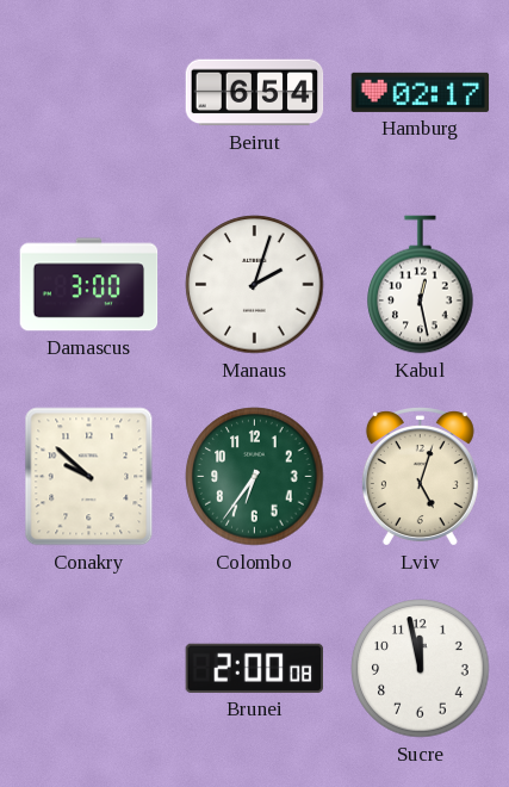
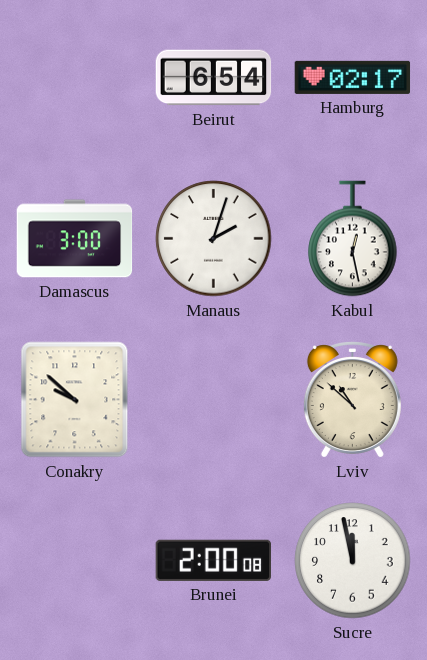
Colombo: 6:36 -> none (255, 477)
Lviv: 5:03 -> 10:52 (352, 400)
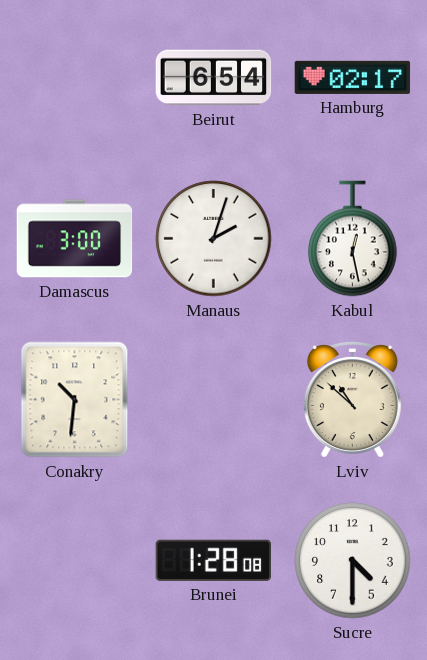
Conakry: 9:52 -> 10:31 (75, 400)
Brunei: 2:00 -> 1:28 (213, 560)
Sucre: 11:58 -> 4:30 (353, 561)
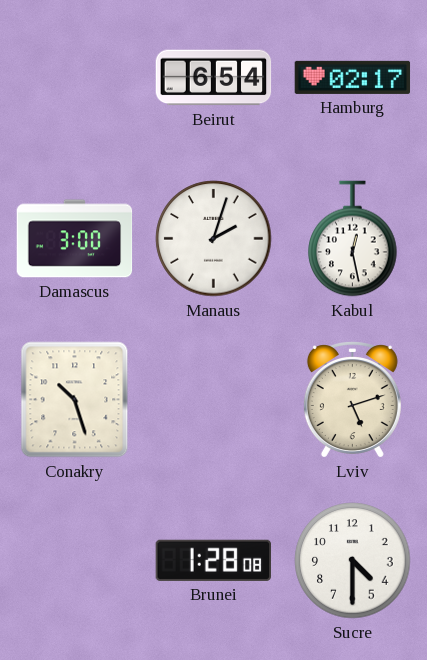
Conakry: 10:31 -> 10:27 (75, 400)
Lviv: 10:52 -> 5:12 (352, 400)
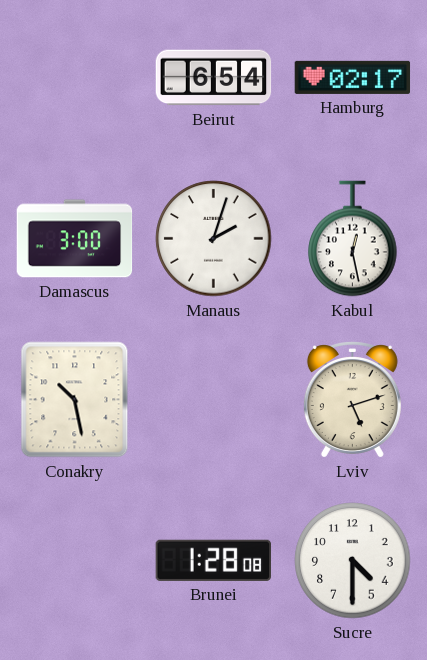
Conakry: 10:27 -> 10:28 (75, 400)
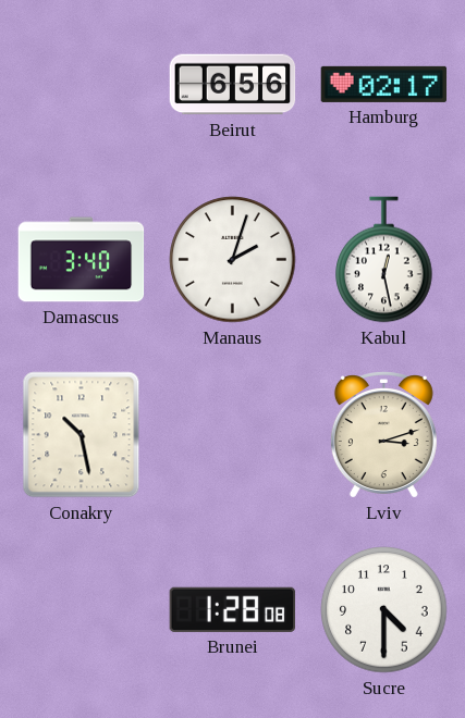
Beirut: 6:54 -> 6:56 (233, 85)
Damascus: 3:00 -> 3:40 (82, 260)
Lviv: 5:12 -> 3:12 (383, 435)
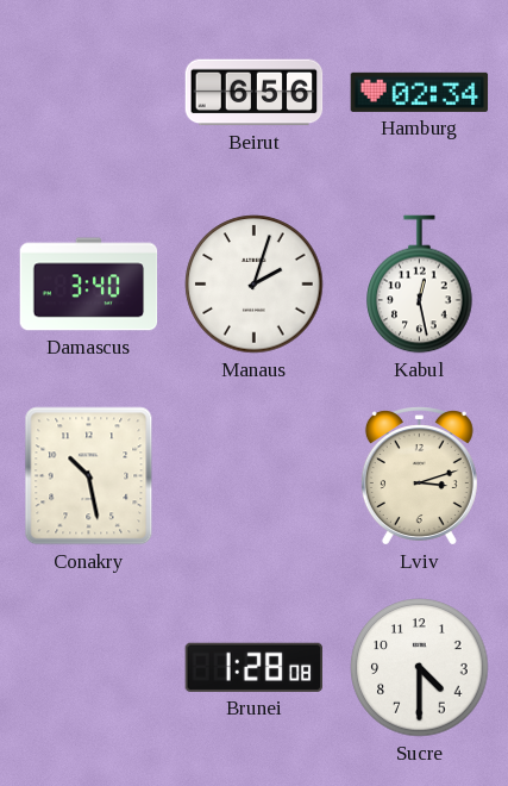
Hamburg: 02:17 -> 02:34 (420, 92)
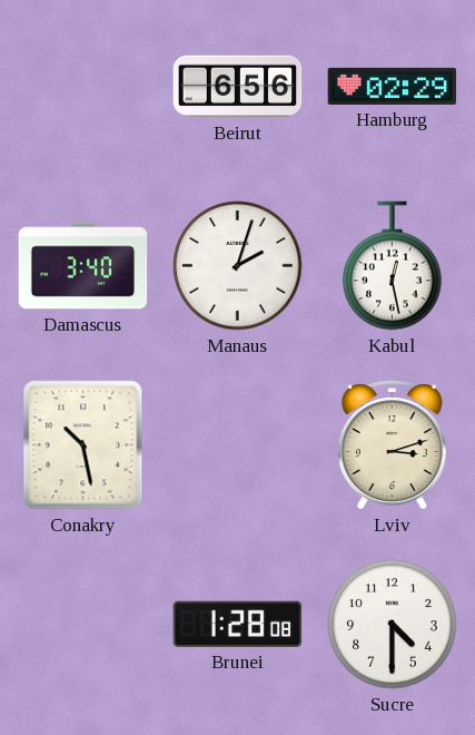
Hamburg: 02:34 -> 02:29 (393, 86)
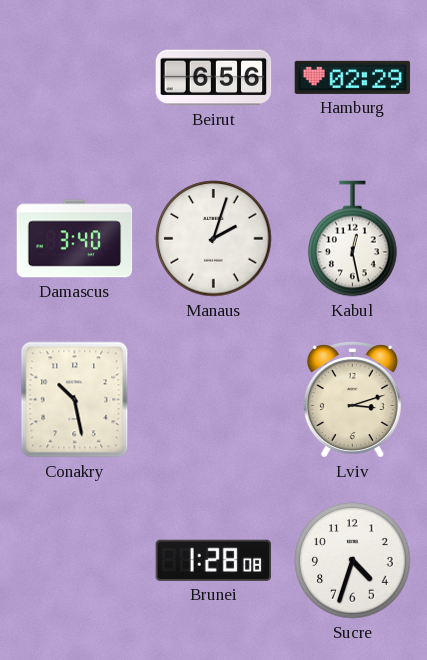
Sucre: 4:30 -> 4:33 (353, 561)
